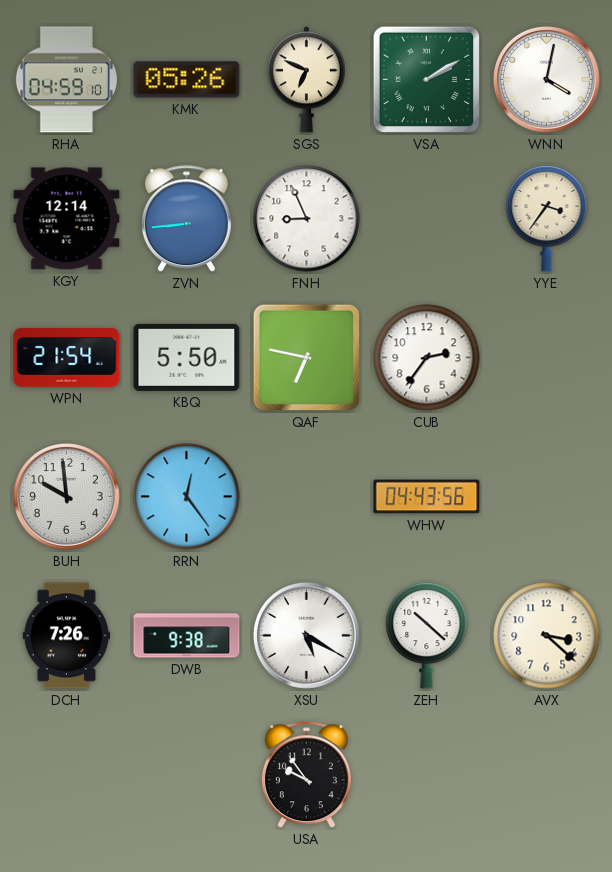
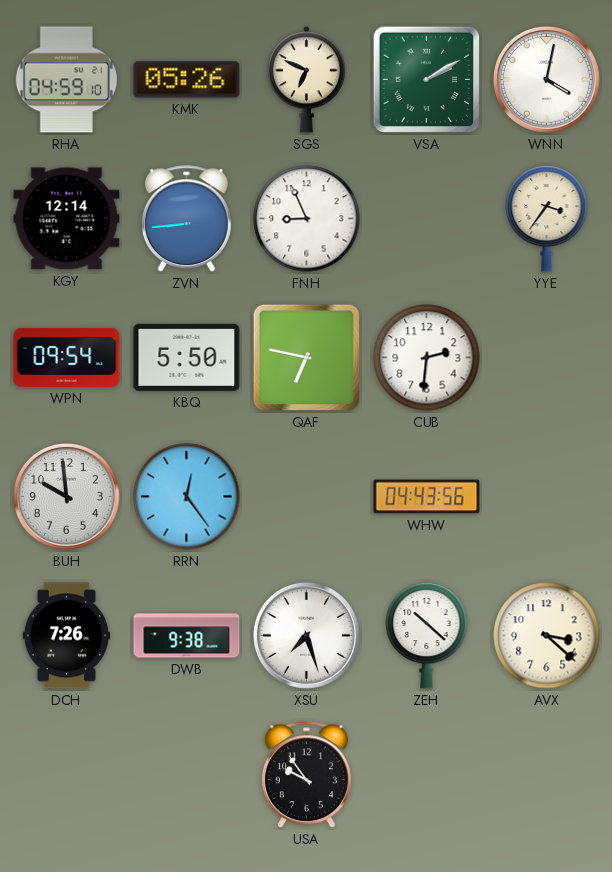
WPN: 21:54 -> 09:54 (67, 357)
CUB: 2:36 -> 2:31 (427, 358)
XSU: 5:20 -> 7:27 (306, 635)
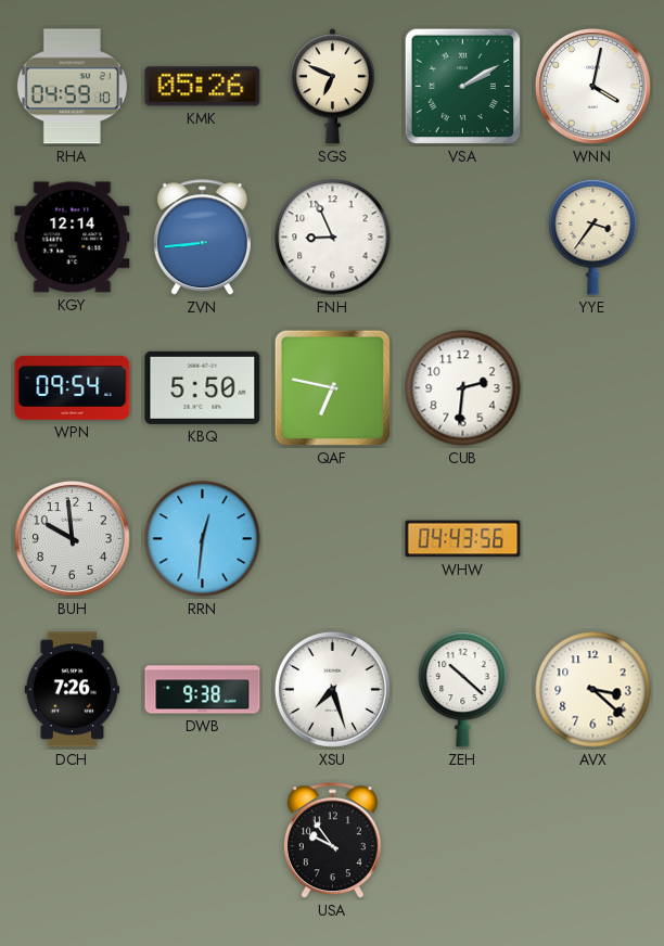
RRN: 12:24 -> 12:31 (203, 539)
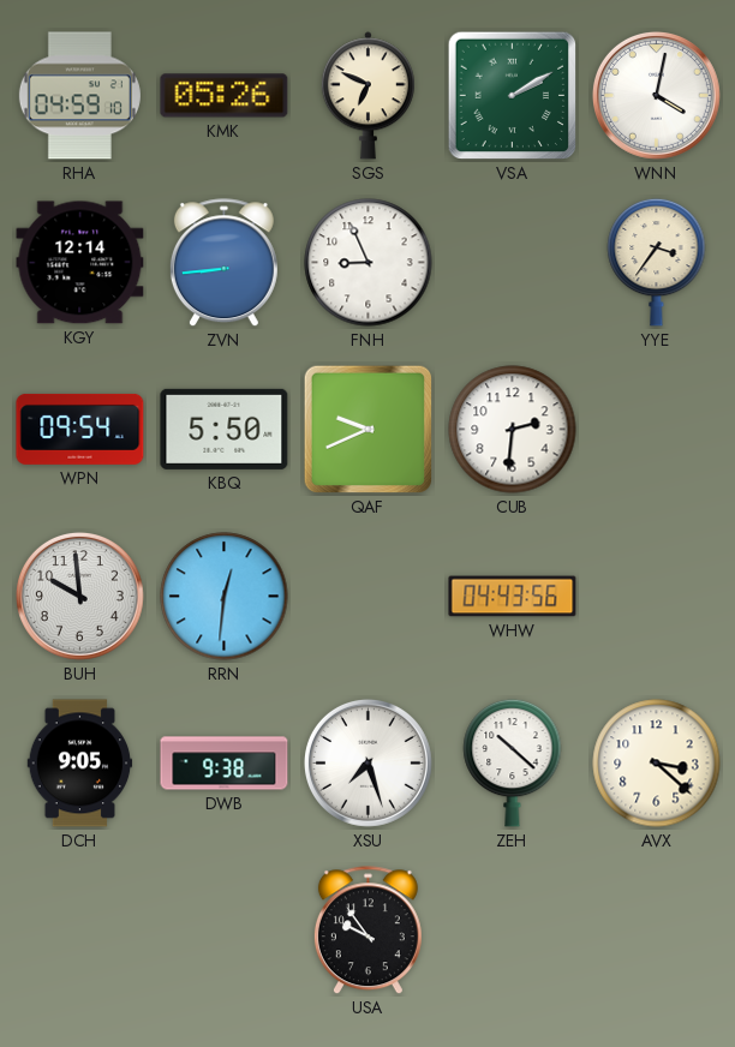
QAF: 6:47 -> 9:41 (369, 430)
DCH: 7:26 -> 9:05 (80, 764)
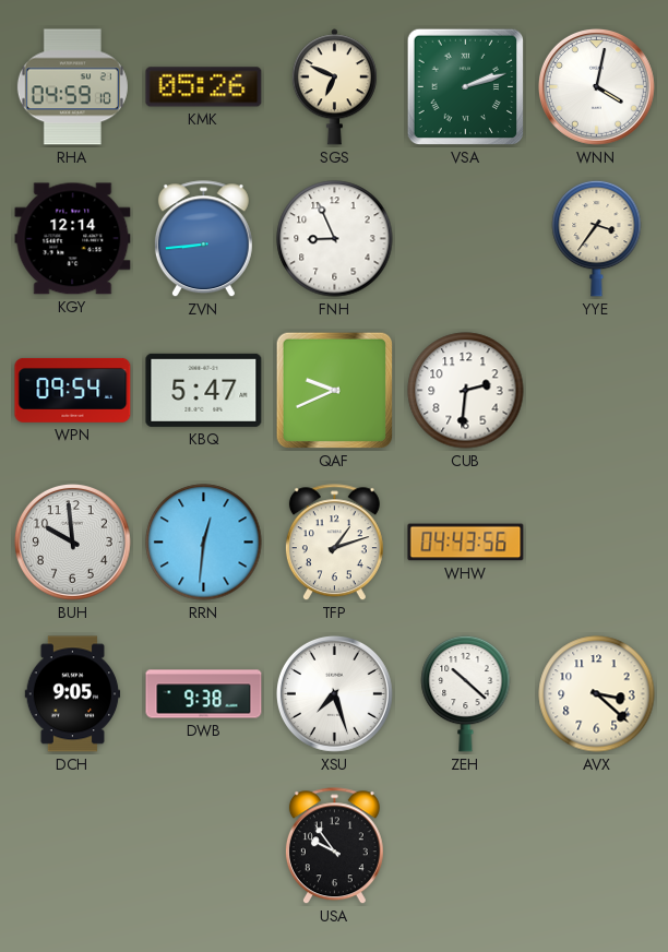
VSA: 2:10 -> 2:12 (466, 87)
KBQ: 5:50 -> 5:47 (204, 390)
TFP: none -> 1:12 (334, 543)
